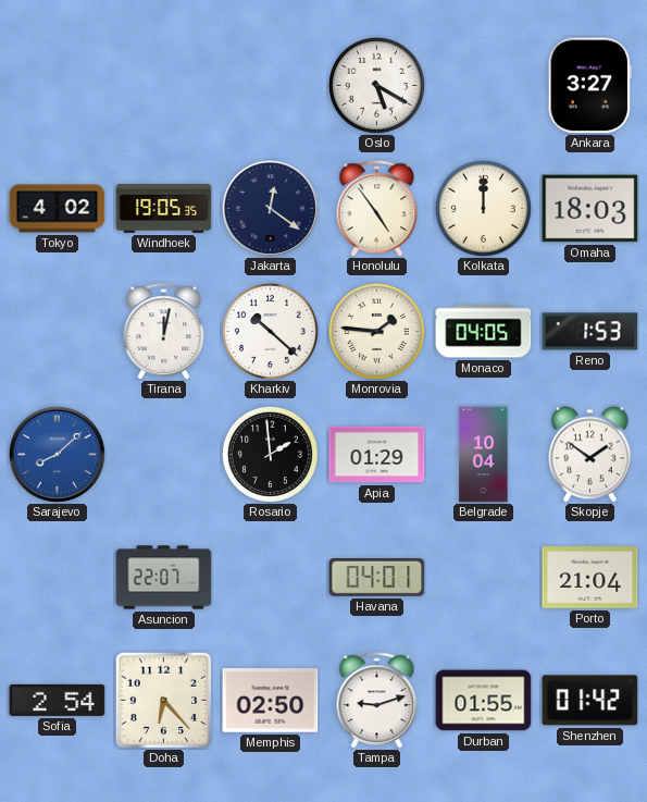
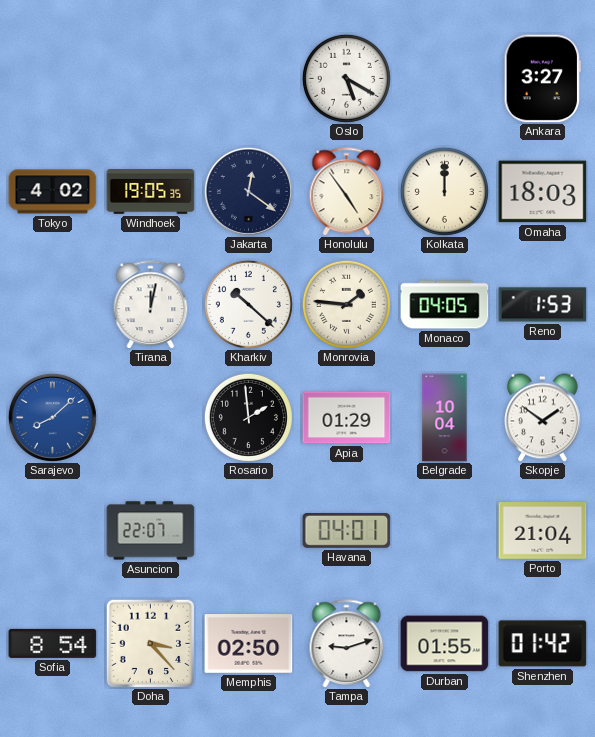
Sofia: 2:54 -> 8:54 (53, 643)
Doha: 6:23 -> 3:23 (150, 643)
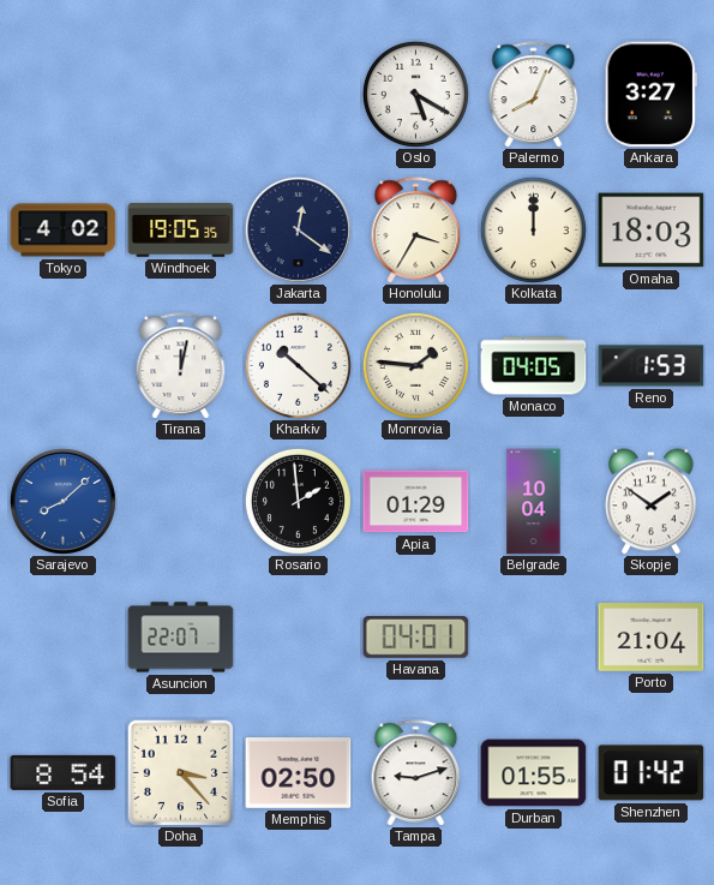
Palermo: none -> 8:04 (534, 95)
Honolulu: 4:54 -> 3:35 (416, 231)
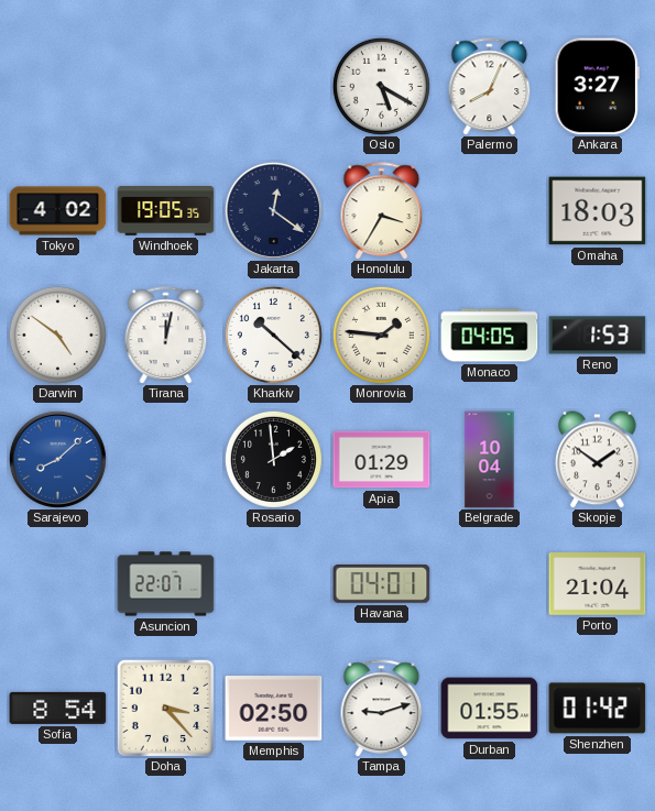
Kolkata: 12:00 -> none (533, 229)
Darwin: none -> 4:51 (57, 335)
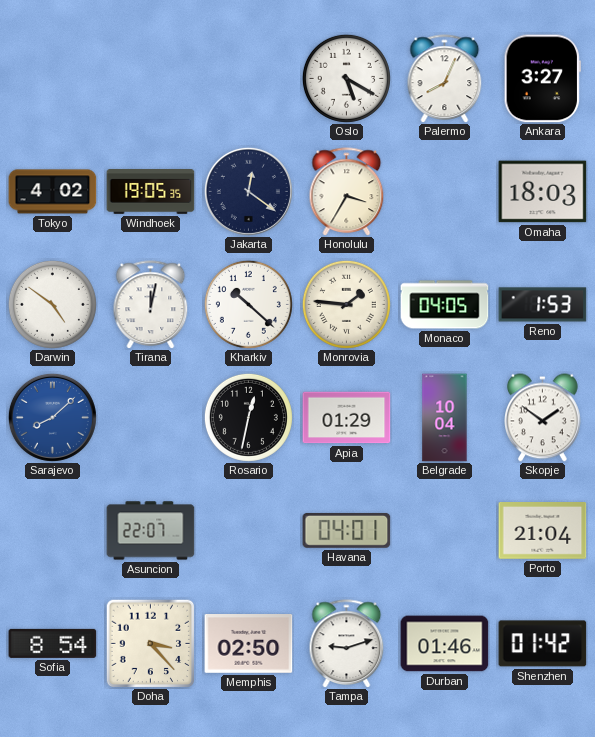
Rosario: 1:59 -> 12:32 (248, 417)
Durban: 01:55 -> 01:46 (445, 644)
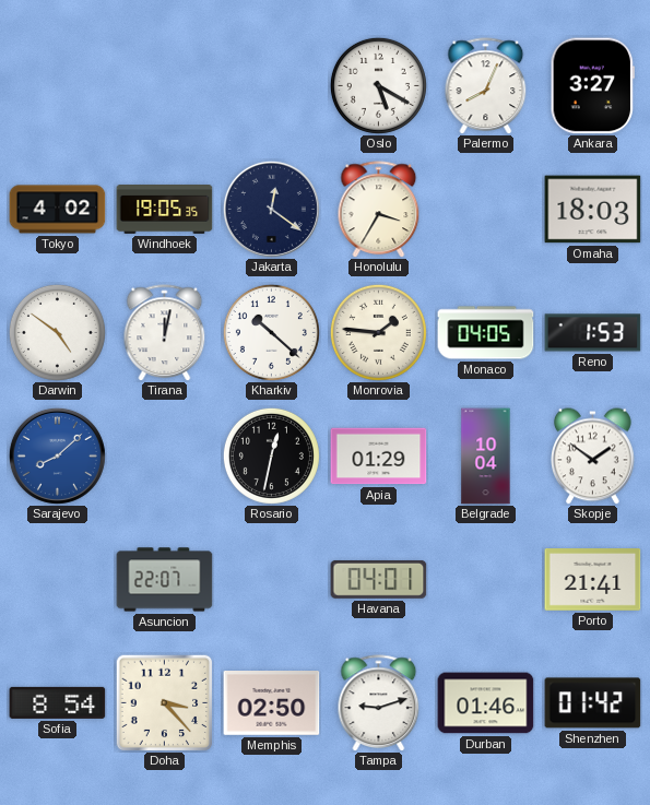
Porto: 21:04 -> 21:41 (593, 580)
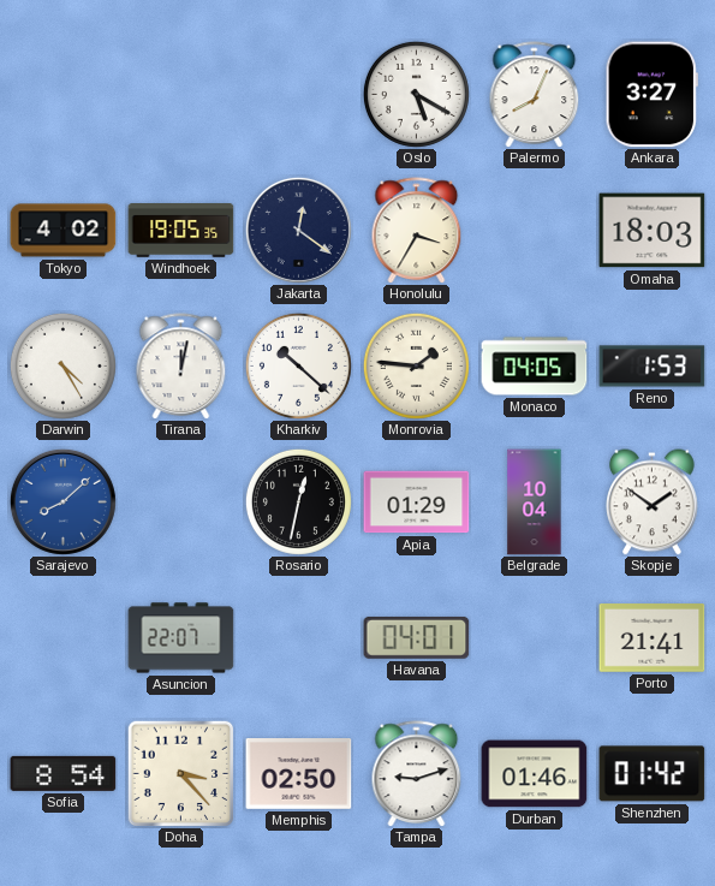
Darwin: 4:51 -> 4:25 (62, 365)
